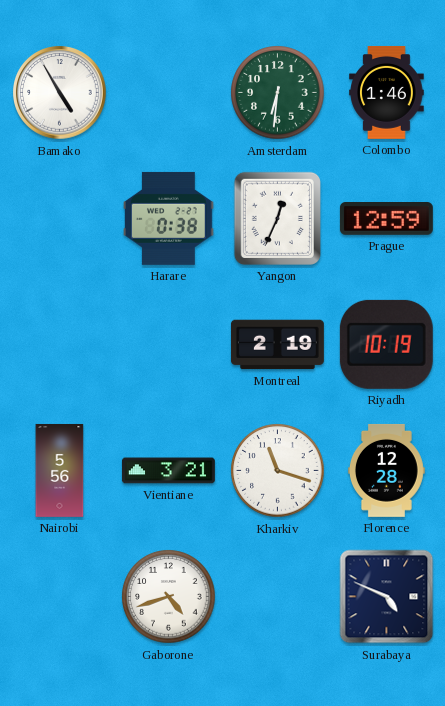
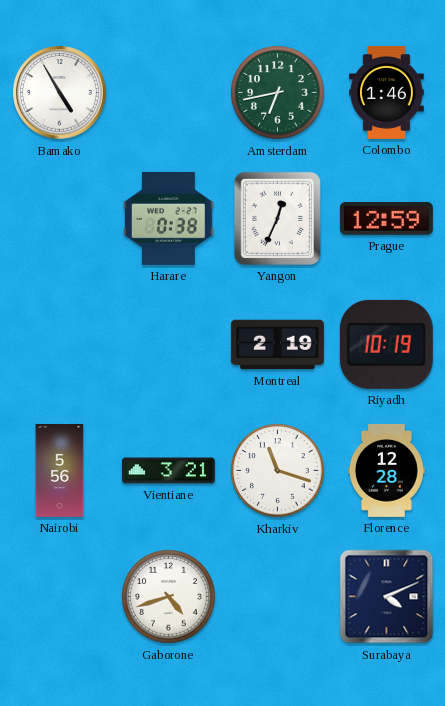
Amsterdam: 6:31 -> 6:43 (278, 93)
Surabaya: 4:49 -> 4:11 (387, 597)
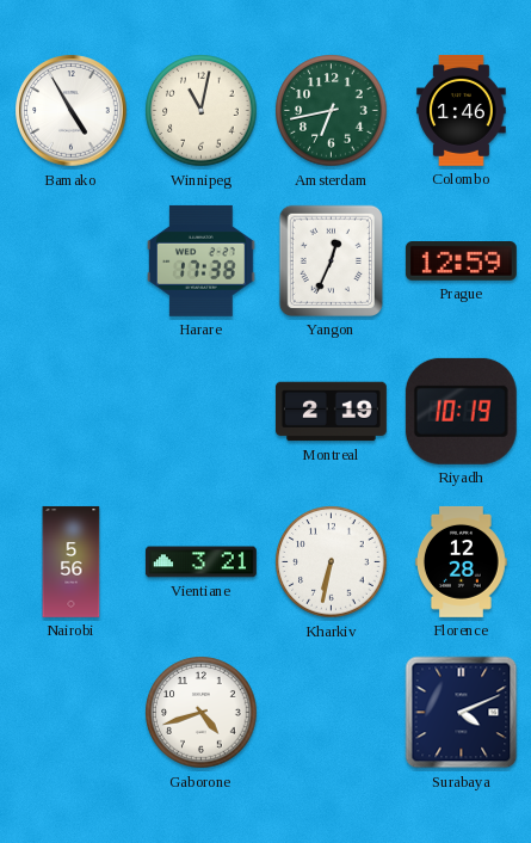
Winnipeg: none -> 11:02 (202, 111)
Harare: 0:38 -> 17:38 (202, 260)
Kharkiv: 11:18 -> 6:32 (332, 562)
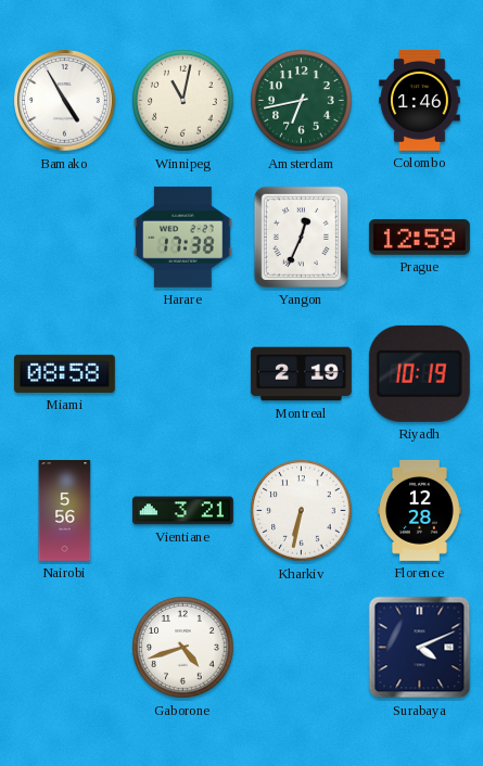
Miami: none -> 08:58 (64, 373)
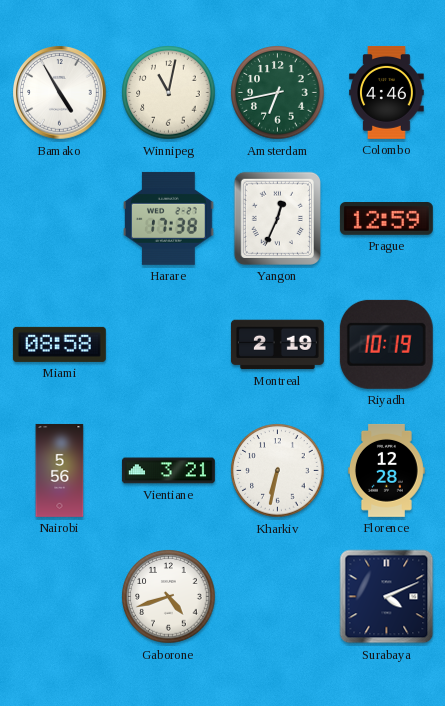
Colombo: 1:46 -> 4:46 (387, 92)
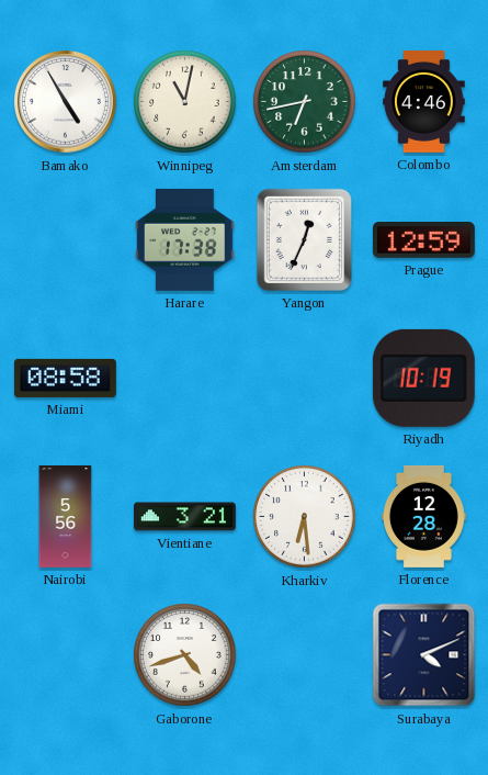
Montreal: 2:19 -> none (277, 345)
Kharkiv: 6:32 -> 6:29 (305, 517)
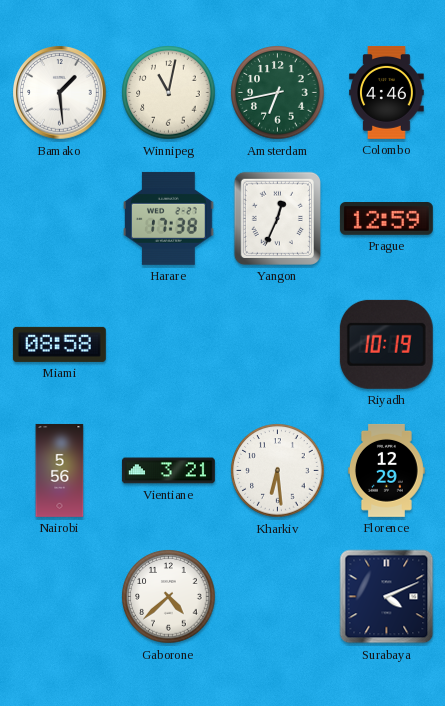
Bamako: 4:55 -> 1:29 (60, 93)
Florence: 12:28 -> 12:29 (386, 470)
Gaborone: 4:42 -> 4:38 (169, 597)
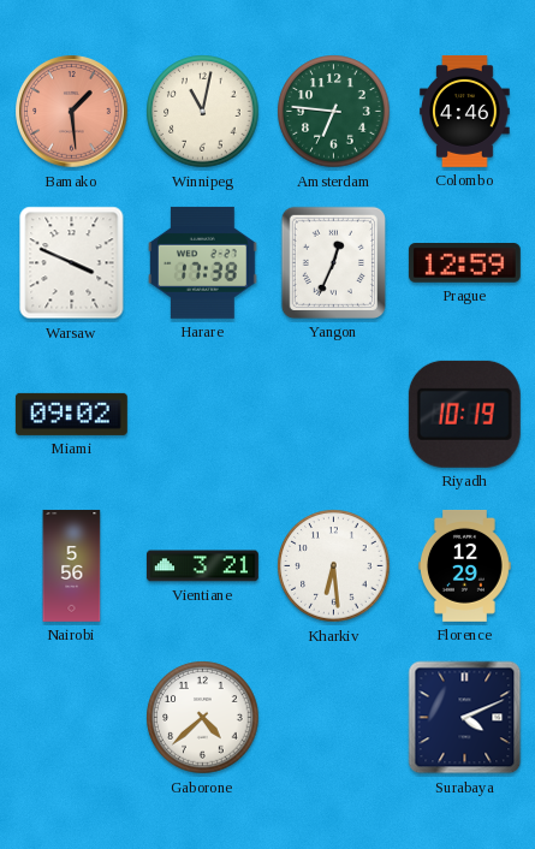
Bamako dial: white -> salmon (72, 112)
Amsterdam: 6:43 -> 6:46 (334, 112)
Warsaw: none -> 3:49 (72, 263)
Miami: 08:58 -> 09:02 (71, 414)
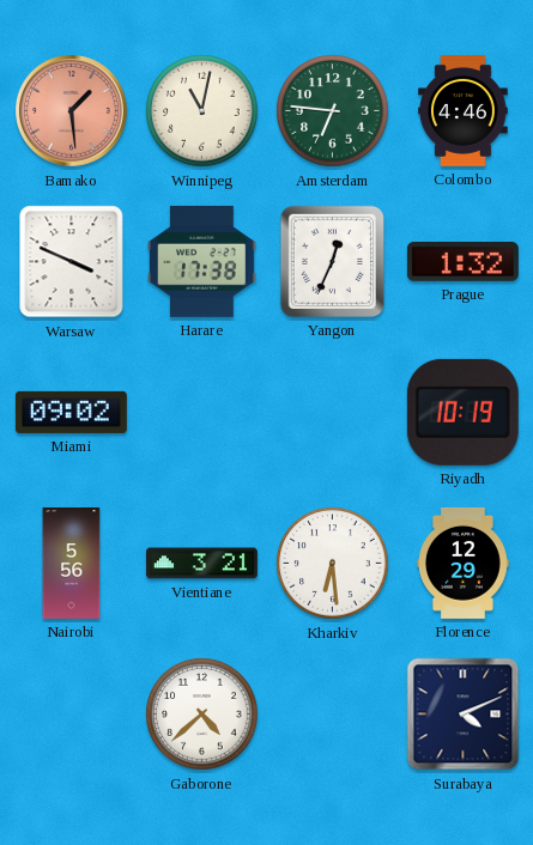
Prague: 12:59 -> 1:32 (462, 262)
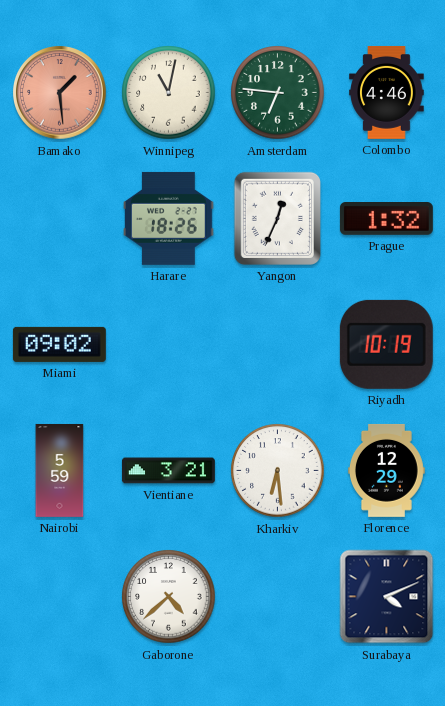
Warsaw: 3:49 -> none (72, 262)
Harare: 17:38 -> 18:26 (169, 218)
Nairobi: 5:56 -> 5:59 (60, 471)
